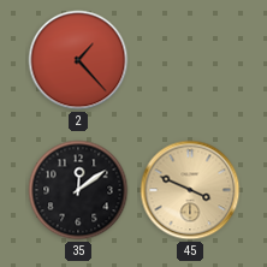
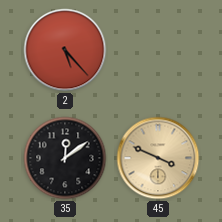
2: 1:23 -> 5:23 (65, 50)
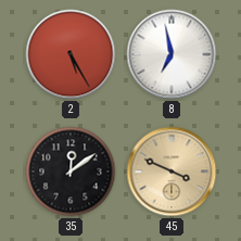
2: 5:23 -> 5:25 (71, 54)
8: none -> 6:58 (172, 54)
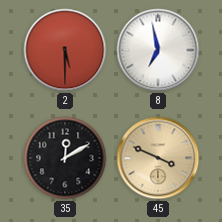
2: 5:25 -> 5:30 (65, 50)
35: 12:09 -> 12:10 (65, 158)
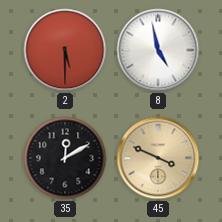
8: 6:58 -> 4:58 (158, 50)
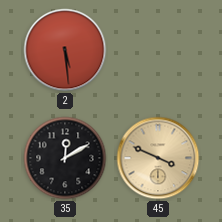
2: 5:30 -> 5:29 (65, 50)
8: 4:58 -> none (158, 50)
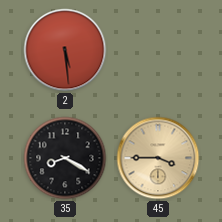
35: 12:10 -> 8:20 (65, 158)
45: 3:49 -> 3:45 (158, 158)
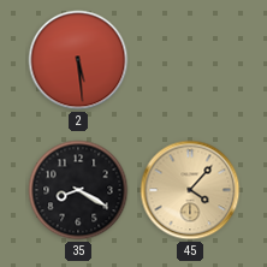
45: 3:45 -> 4:07 (190, 190)
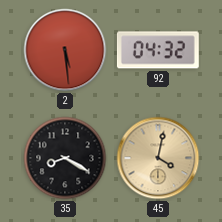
92: none -> 04:32 (158, 50)
45: 4:07 -> 4:02 (158, 158)
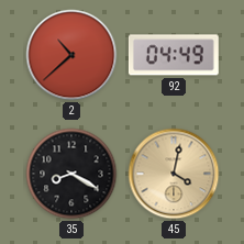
2: 5:29 -> 10:38 (71, 55)
92: 04:32 -> 04:49 (174, 55)
